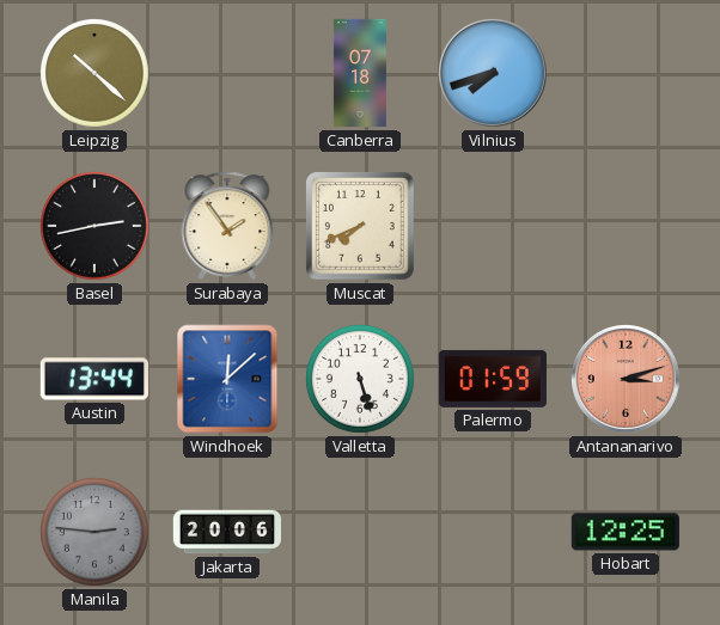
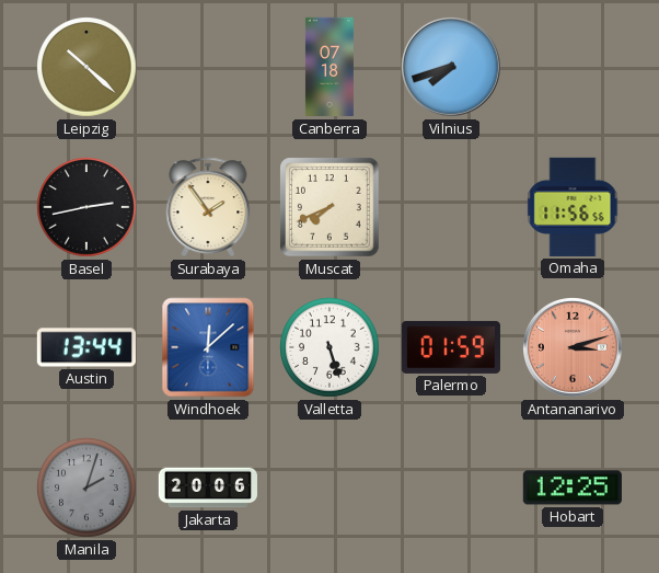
Omaha: none -> 11:56 (573, 207)
Manila: 2:46 -> 2:03 (88, 489)
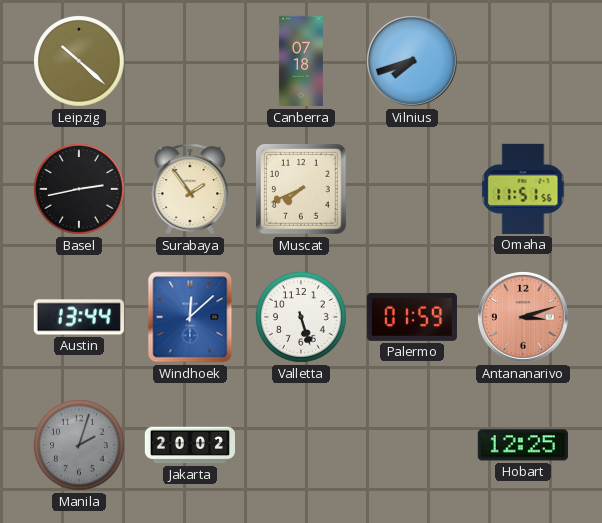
Omaha: 11:56 -> 11:51 (523, 189)
Jakarta: 20:06 -> 20:02 (189, 445)
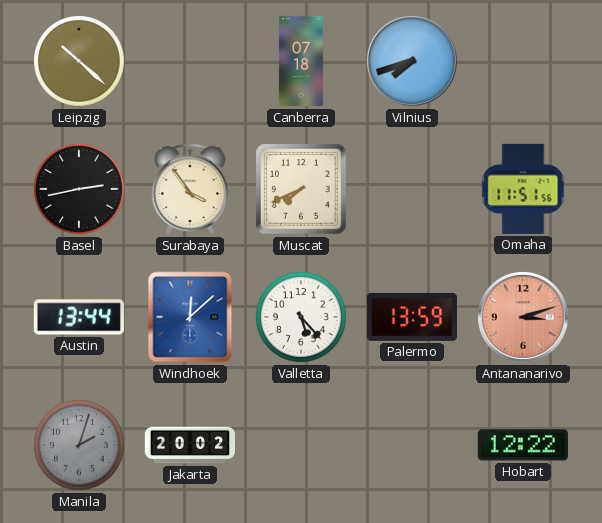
Surabaya: 1:54 -> 3:54 (190, 189)
Valletta: 5:27 -> 5:23 (302, 318)
Palermo: 01:59 -> 13:59 (411, 317)
Hobart: 12:25 -> 12:22 (523, 445)
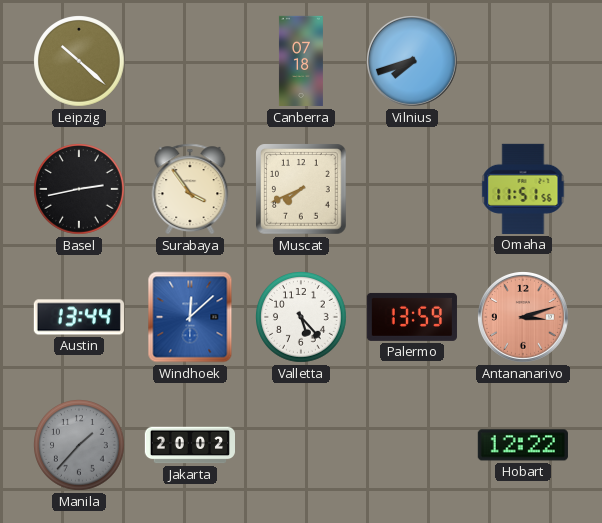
Manila: 2:03 -> 1:37 (80, 446)
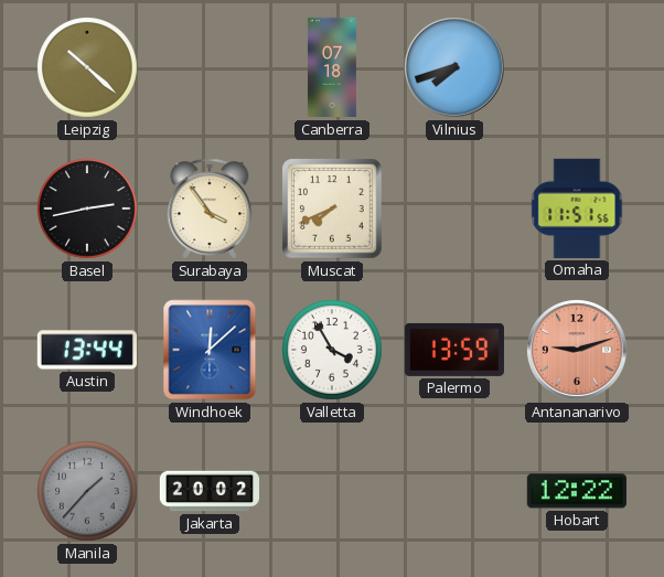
Valletta: 5:23 -> 3:55 (333, 351)
Antananarivo: 3:12 -> 9:12 (578, 351)
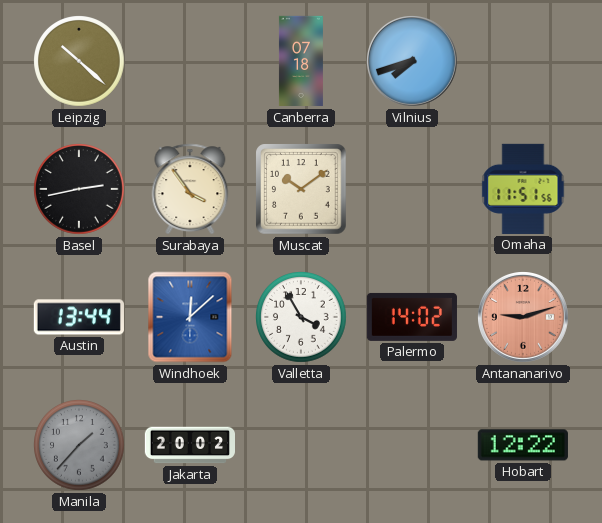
Muscat: 7:41 -> 10:09 (301, 189)
Palermo: 13:59 -> 14:02 (411, 317)
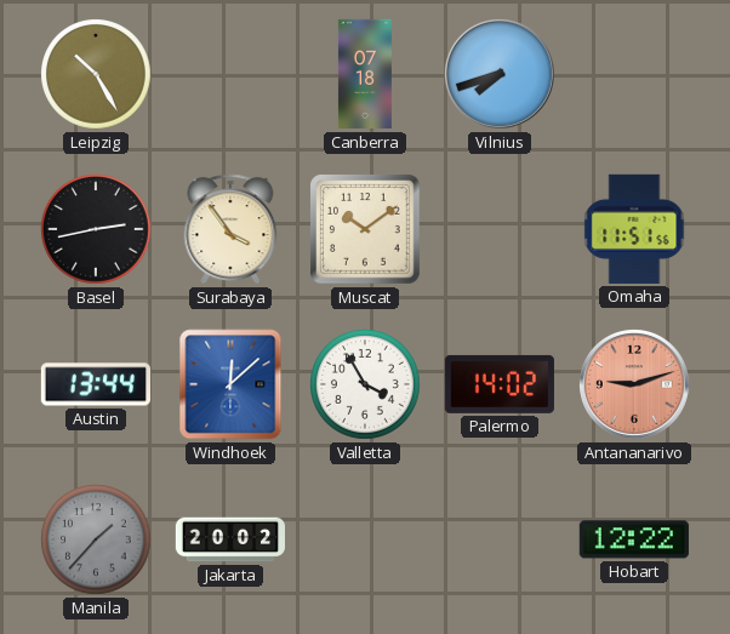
Leipzig: 10:22 -> 10:25 (97, 75)
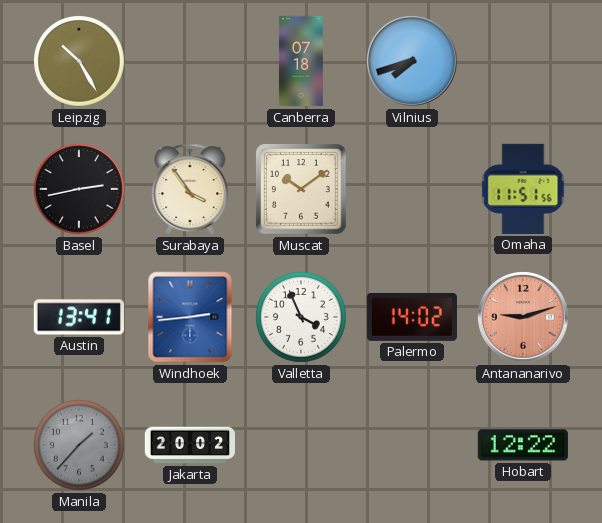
Austin: 13:44 -> 13:41 (79, 317)
Windhoek: 12:08 -> 2:44 (190, 317)
Valletta: 3:55 -> 3:56 (302, 318)
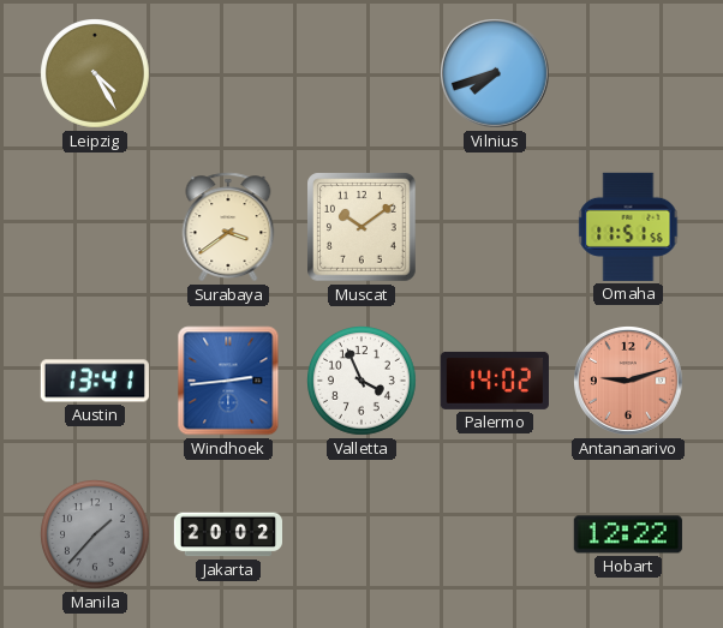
Leipzig: 10:25 -> 4:25 (96, 74)
Canberra: 07:18 -> none (301, 61)
Basel: 2:43 -> none (80, 190)
Surabaya: 3:54 -> 3:39 (228, 227)
